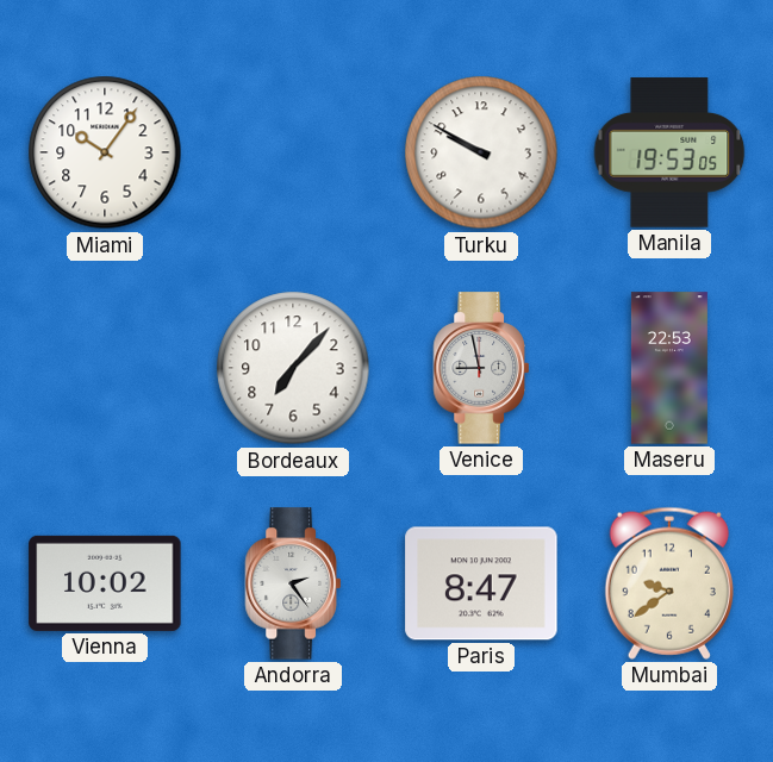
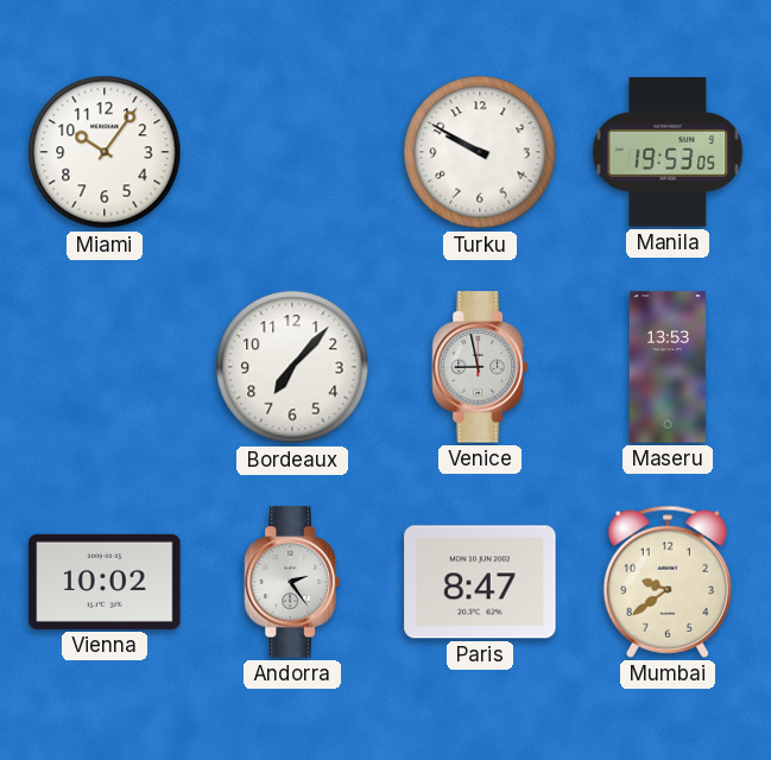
Maseru: 22:53 -> 13:53 (668, 367)
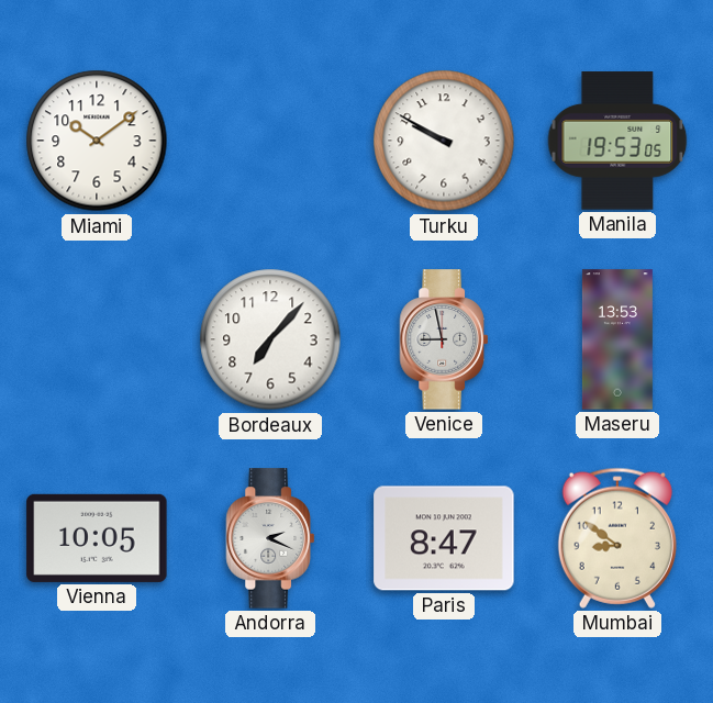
Miami: 10:06 -> 10:09 (97, 141)
Vienna: 10:02 -> 10:05 (97, 538)
Andorra: 2:24 -> 2:19 (270, 538)
Mumbai: 9:39 -> 8:51 (617, 538)
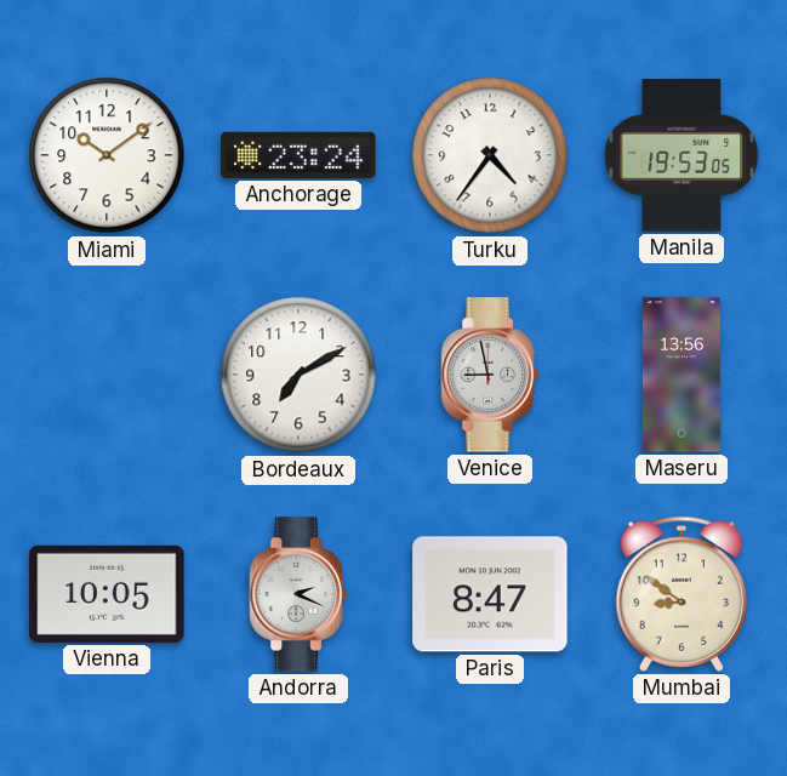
Anchorage: none -> 23:24 (298, 155)
Turku: 9:50 -> 4:36 (490, 155)
Bordeaux: 7:07 -> 7:10 (298, 375)
Maseru: 13:53 -> 13:56 (682, 375)
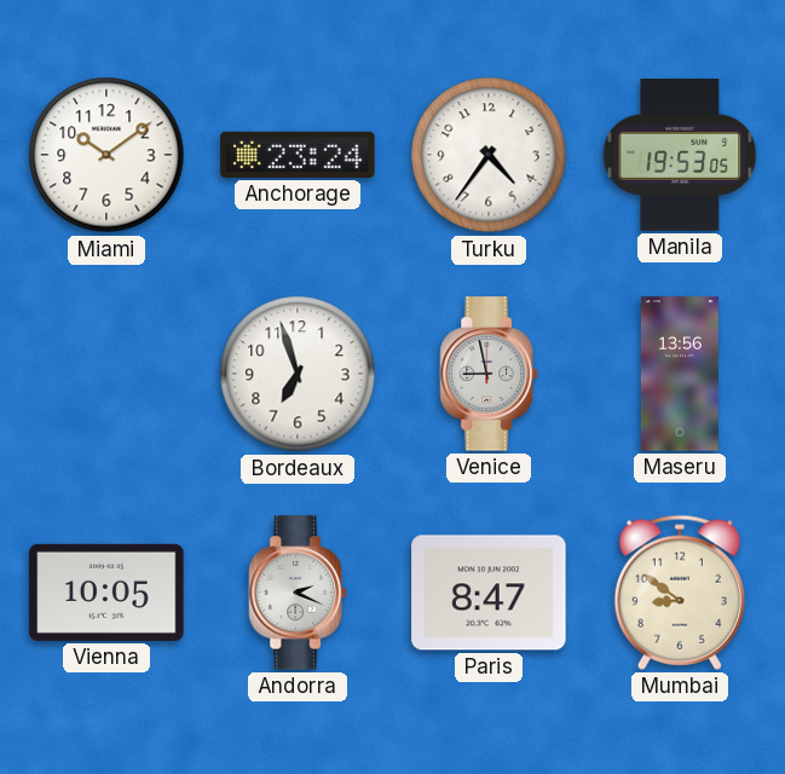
Bordeaux: 7:10 -> 6:57 (298, 374)
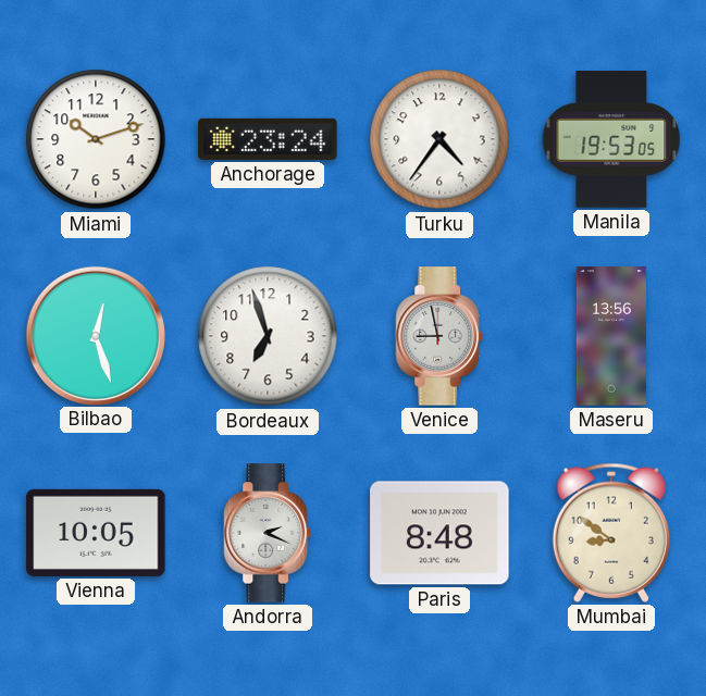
Miami: 10:09 -> 10:12 (96, 139)
Bilbao: none -> 12:27 (95, 335)
Paris: 8:47 -> 8:48 (439, 533)
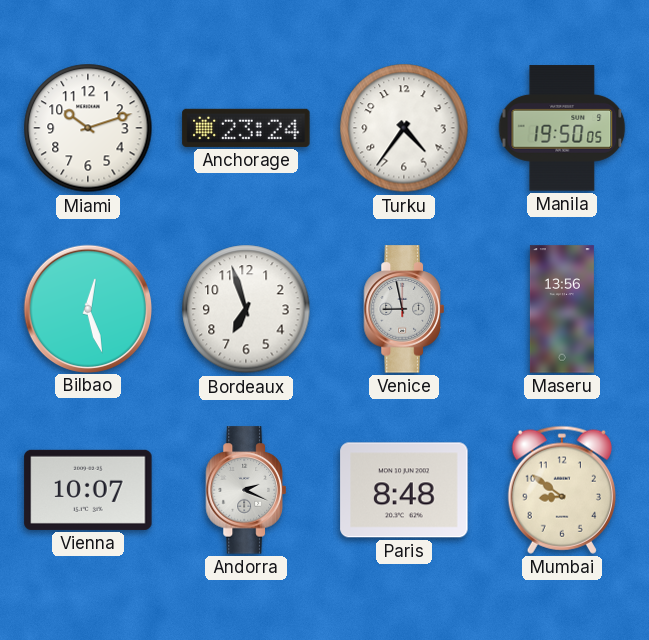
Manila: 19:53 -> 19:50 (562, 128)
Vienna: 10:05 -> 10:07 (88, 490)
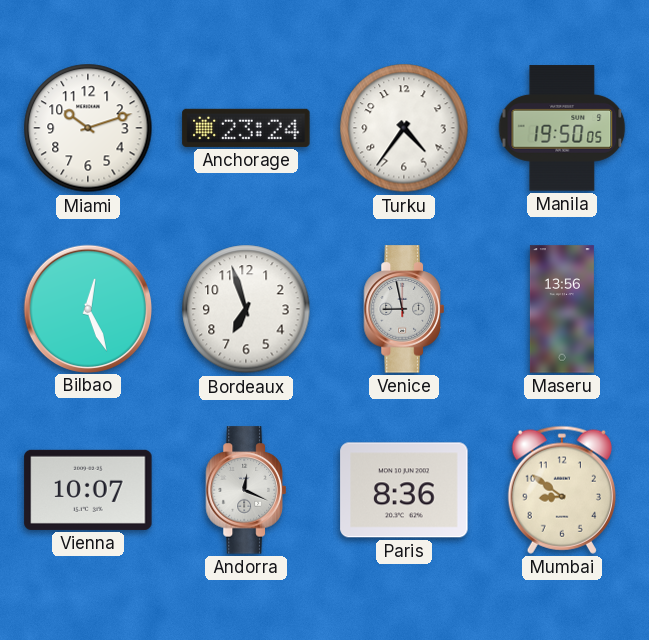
Bilbao: 12:27 -> 12:26 (87, 308)
Andorra: 2:19 -> 12:19 (246, 490)
Paris: 8:48 -> 8:36 (404, 490)
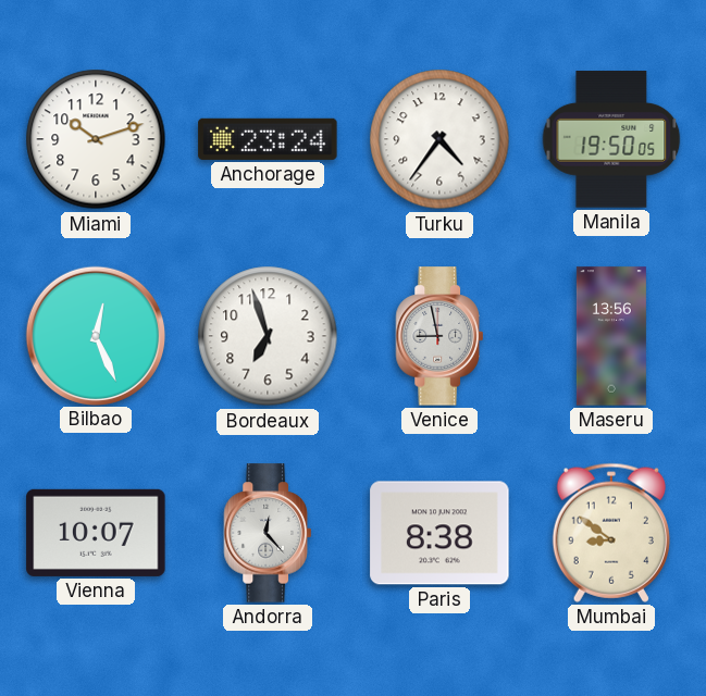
Andorra: 12:19 -> 12:23 (268, 533)
Paris: 8:36 -> 8:38 (439, 533)
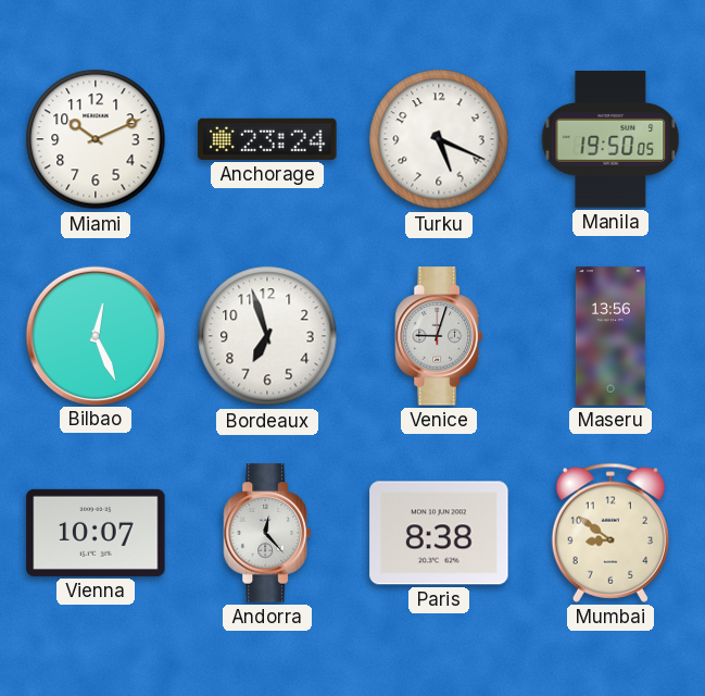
Miami: 10:12 -> 10:11 (96, 139)
Turku: 4:36 -> 5:19 (439, 139)
Venice: 8:58 -> 9:03 (439, 336)
